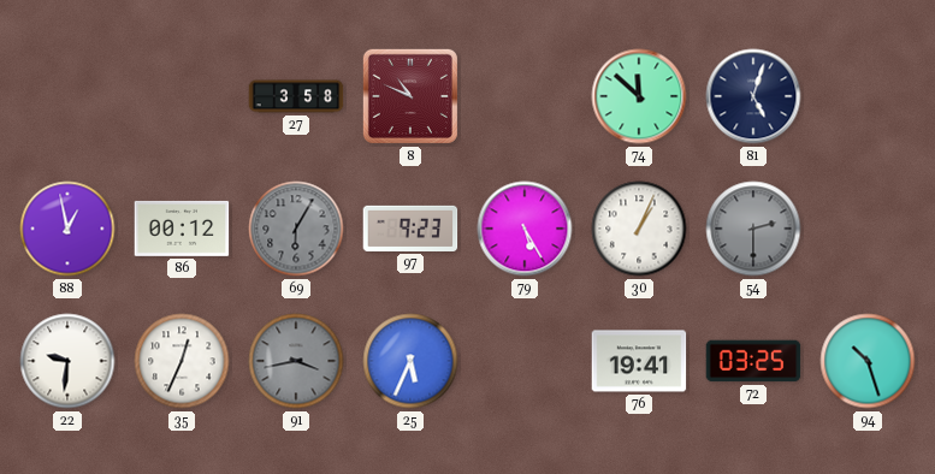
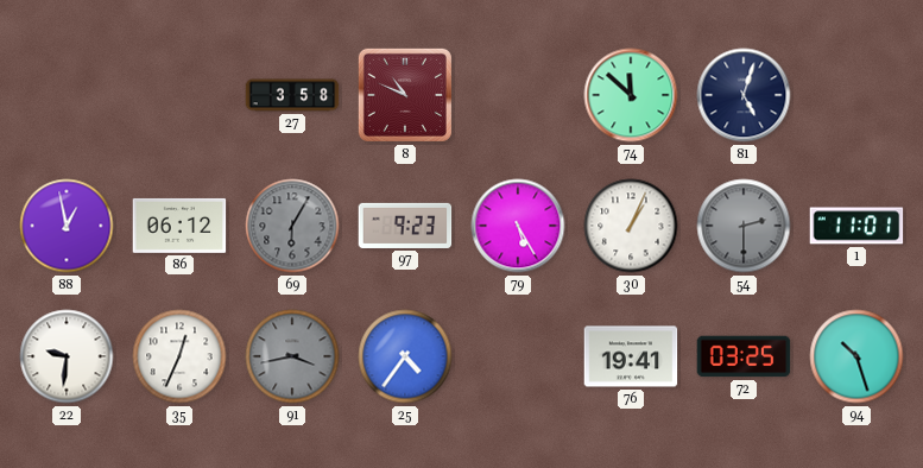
86: 00:12 -> 06:12 (179, 226)
1: none -> 11:01 (856, 226)
25: 5:34 -> 4:36 (405, 356)
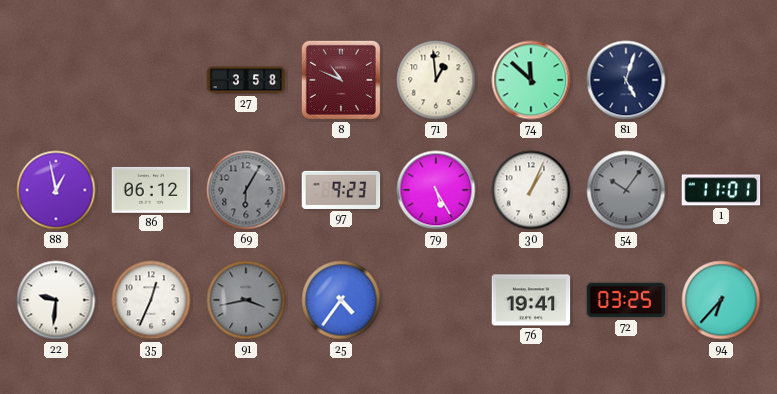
71: none -> 12:59 (436, 80)
54: 2:30 -> 10:06 (626, 190)
94: 10:27 -> 6:37 (721, 300)
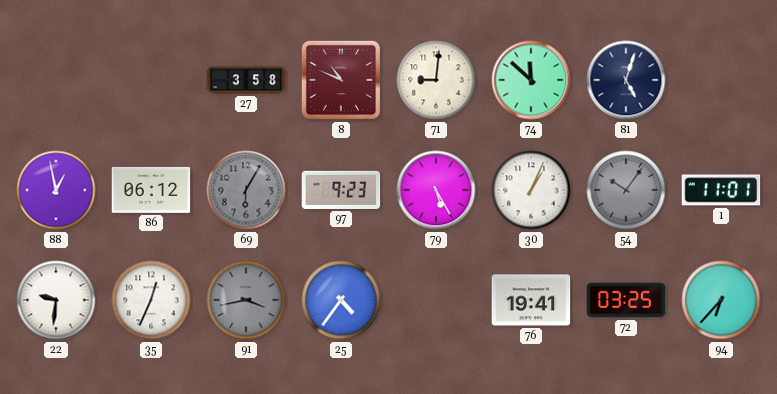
71: 12:59 -> 9:01 (436, 80)
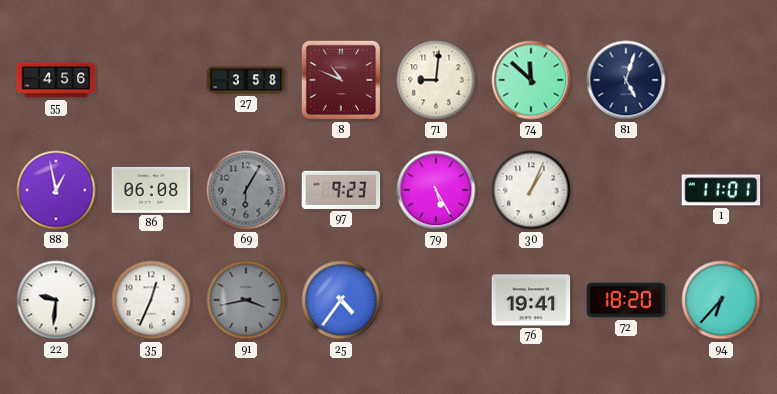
55: none -> 4:56 (56, 80)
86: 06:12 -> 06:08 (151, 190)
54: 10:06 -> none (626, 190)
72: 03:25 -> 18:20 (626, 300)
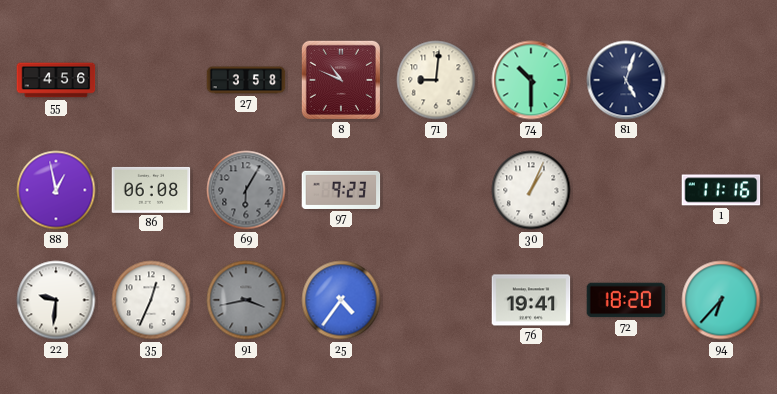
74: 11:52 -> 10:30 (531, 80)
79: 5:25 -> none (436, 190)
1: 11:01 -> 11:16 (721, 190)
